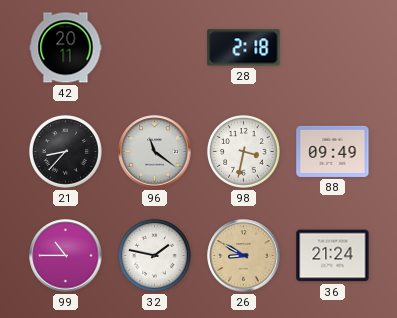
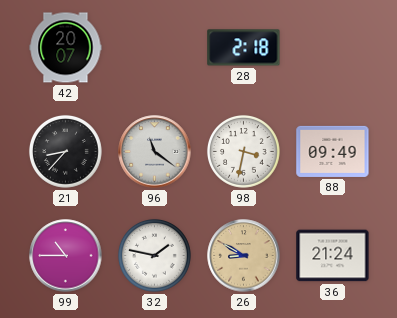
42: 20:11 -> 20:07 (66, 48)
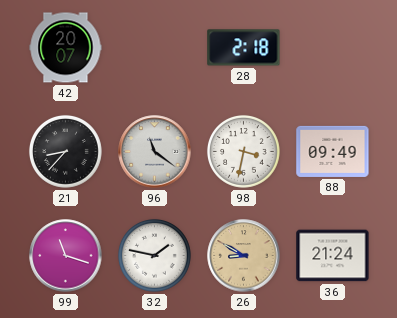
99: 10:45 -> 11:18 (66, 256)
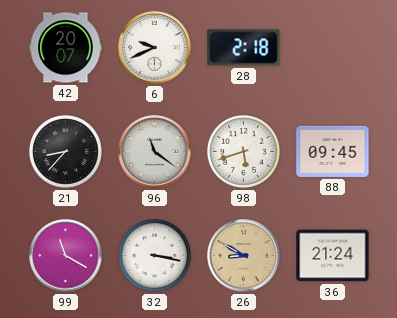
6: none -> 9:41 (155, 48)
98: 3:32 -> 5:42 (244, 152)
88: 09:49 -> 09:45 (333, 151)
99: 11:18 -> 11:20 (66, 256)
32: 1:47 -> 3:17 (155, 256)
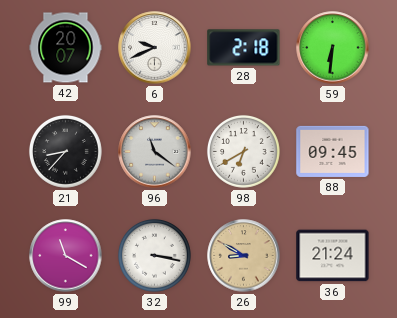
59: none -> 6:31 (333, 48)
98: 5:42 -> 6:40 (244, 152)
